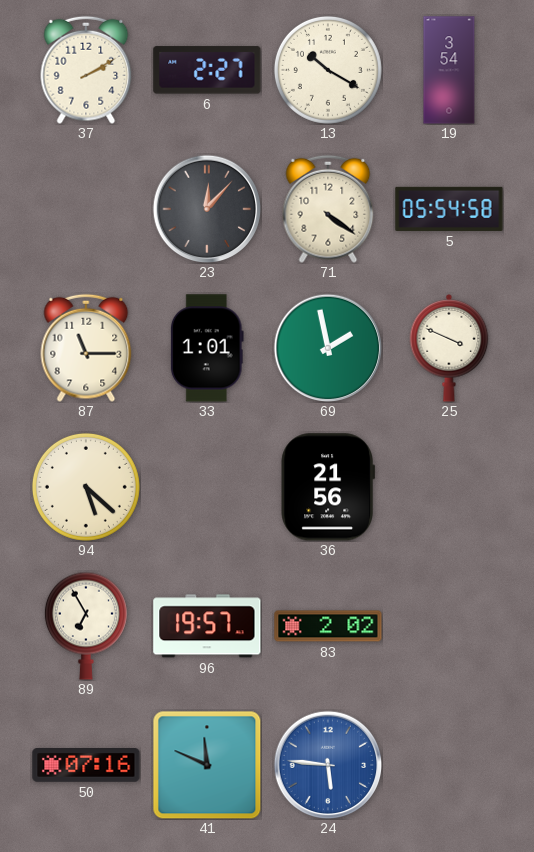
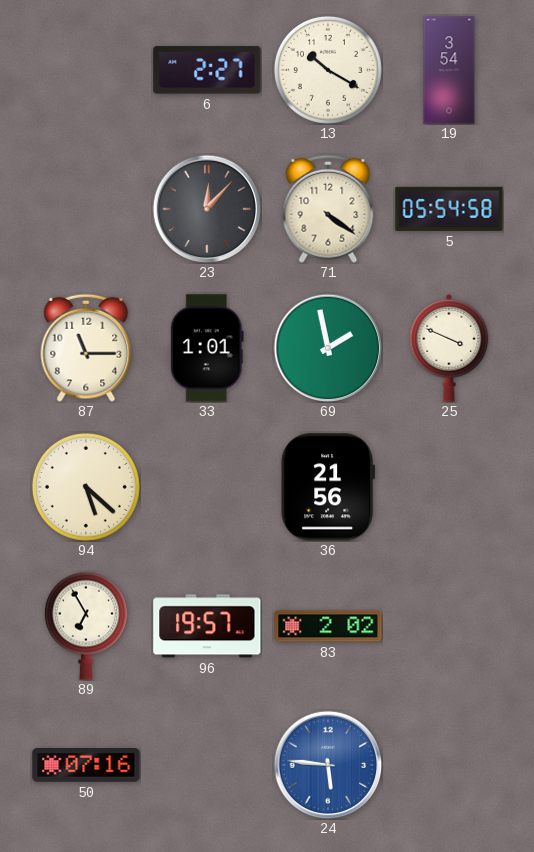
37: 2:10 -> none (86, 70)
41: 11:49 -> none (207, 765)
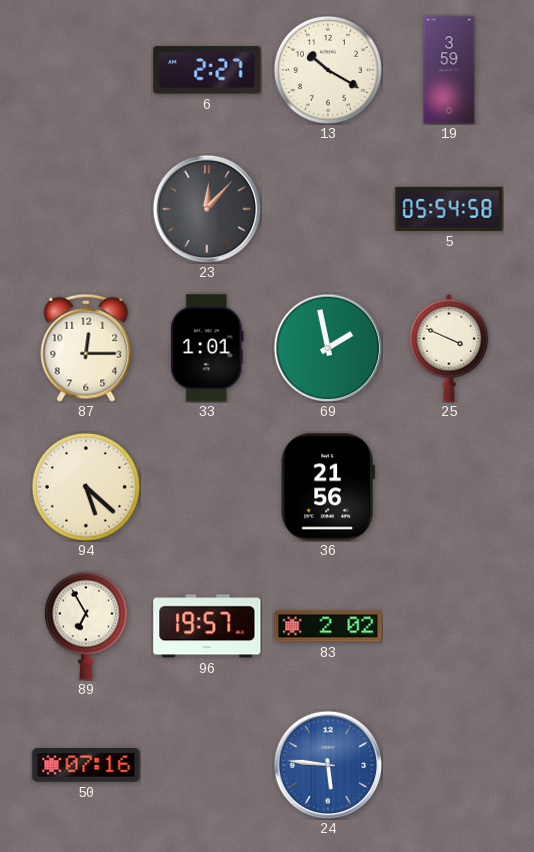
19: 3:54 -> 3:59 (449, 70)
71: 4:21 -> none (328, 209)
87: 11:15 -> 12:15 (86, 348)
